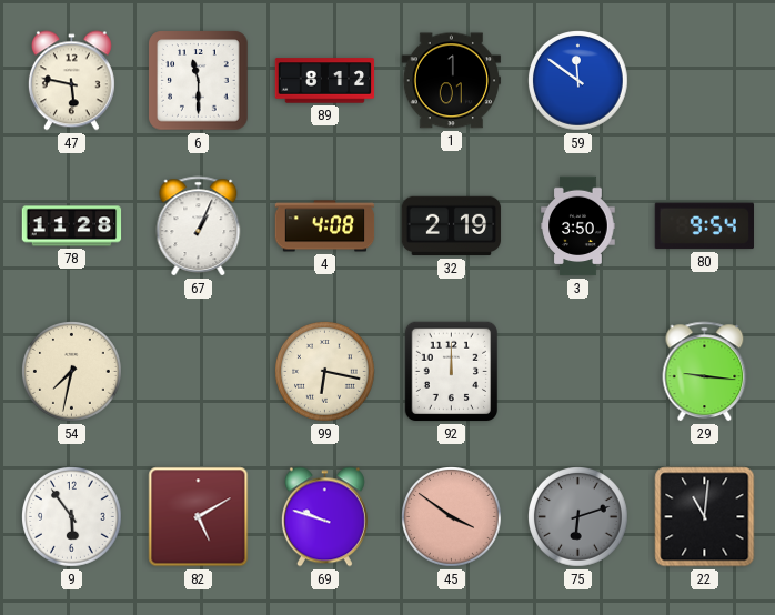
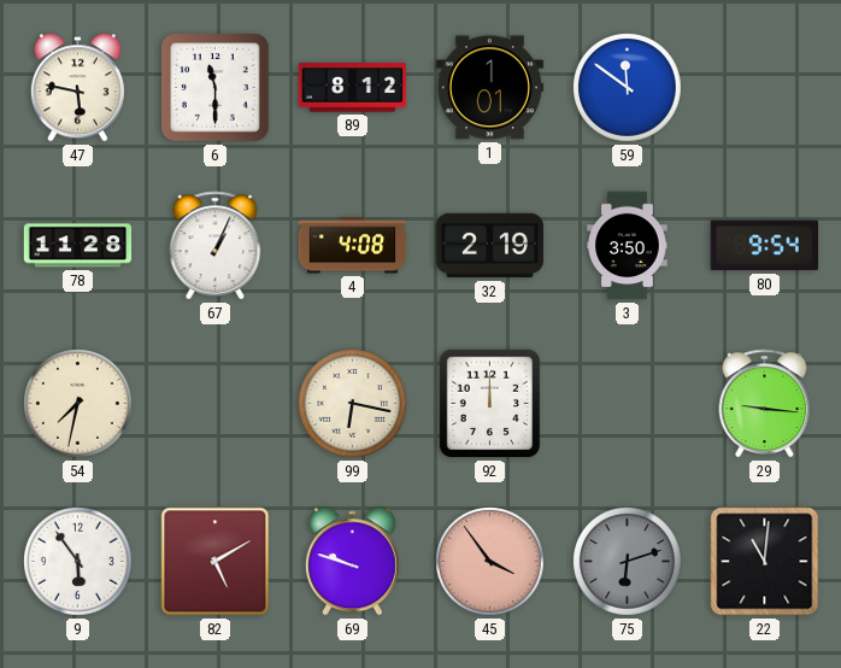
45: 3:51 -> 3:54 (490, 562)
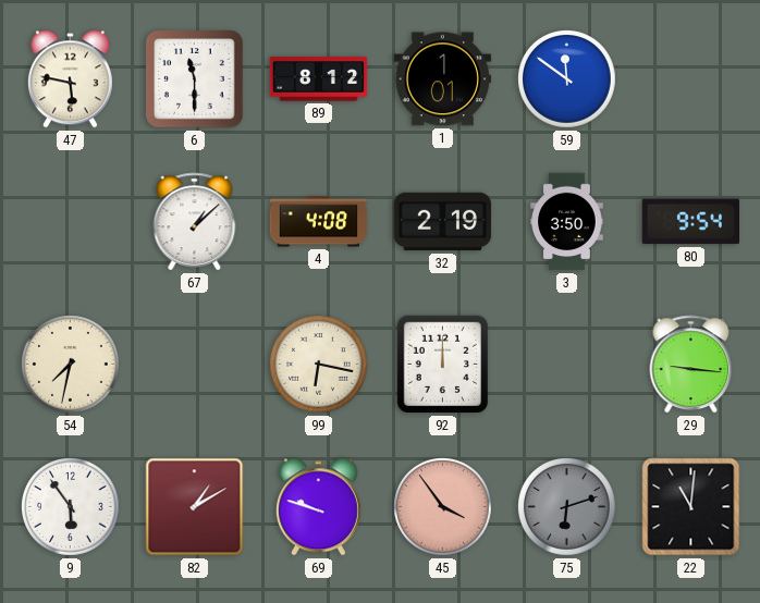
78: 11:28 -> none (78, 246)
67: 1:04 -> 1:08 (195, 222)
82: 5:10 -> 1:10 (195, 507)
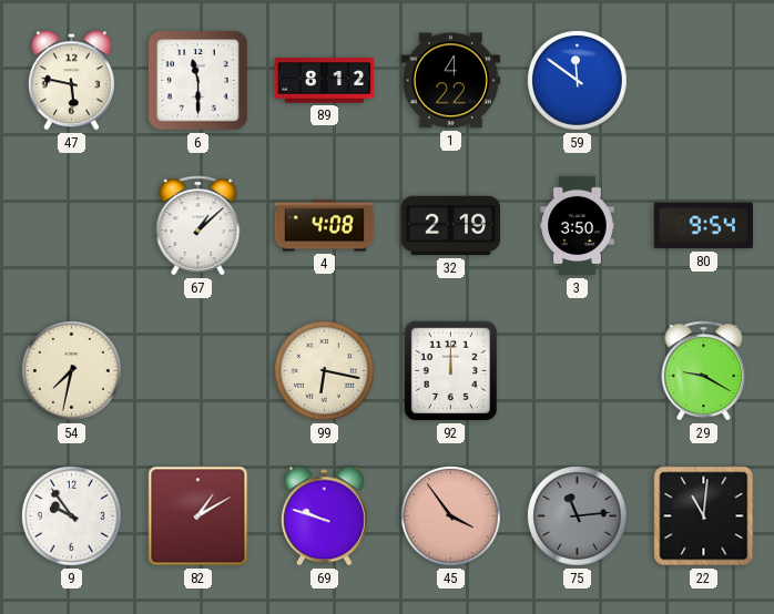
1: 1:01 -> 4:22 (451, 81)
29: 9:16 -> 9:20 (704, 371)
9: 5:54 -> 9:54 (72, 516)
75: 6:12 -> 11:14 (578, 516)
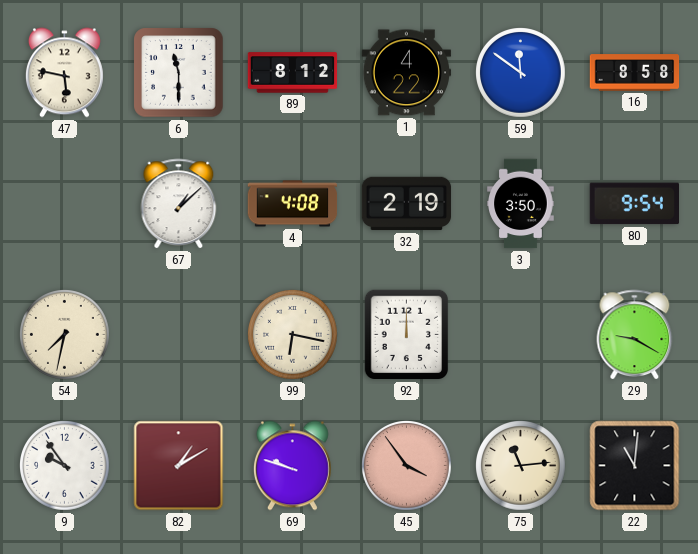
16: none -> 8:58 (635, 73)
75 dial: grey -> cream (521, 466)
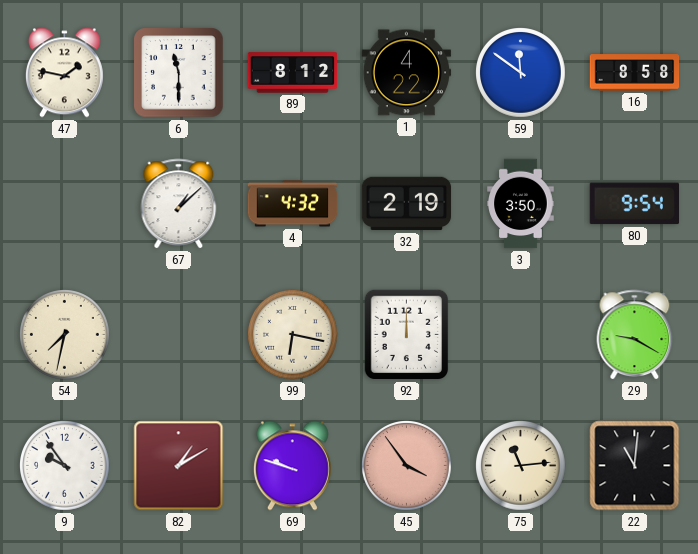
47: 5:47 -> 1:47 (64, 73)
4: 4:08 -> 4:32 (293, 204)
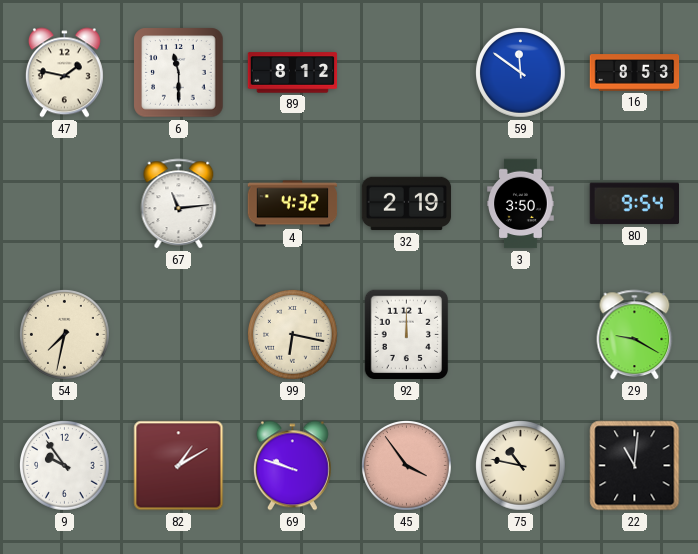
1: 4:22 -> none (407, 73)
16: 8:58 -> 8:53 (635, 73)
67: 1:08 -> 11:14 (179, 204)
75: 11:14 -> 10:47 (521, 466)
